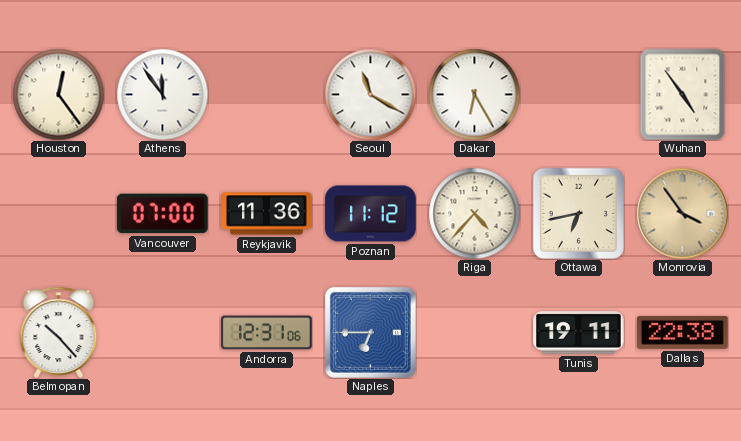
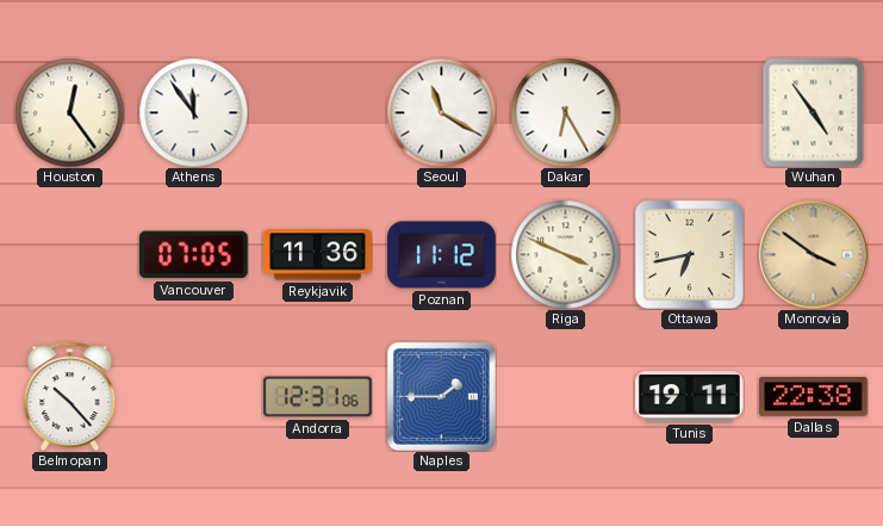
Vancouver: 07:00 -> 07:05 (193, 255)
Riga: 4:37 -> 3:49 (565, 254)
Monrovia: 3:54 -> 3:51 (813, 254)
Naples: 6:45 -> 1:45 (441, 396)
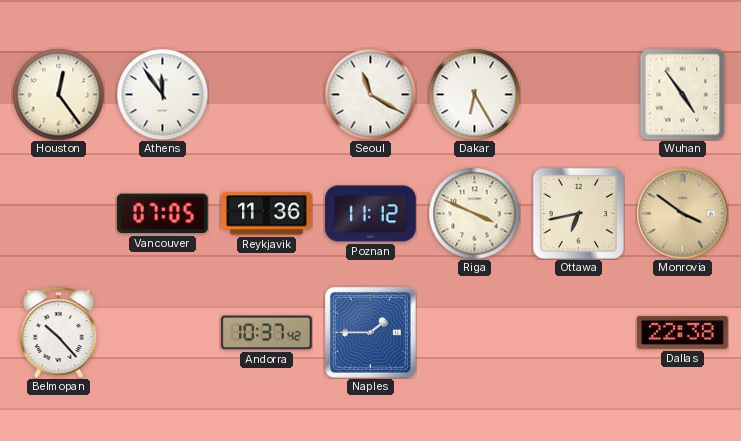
Andorra: 12:31 -> 10:37 (267, 333)
Tunis: 19:11 -> none (690, 397)
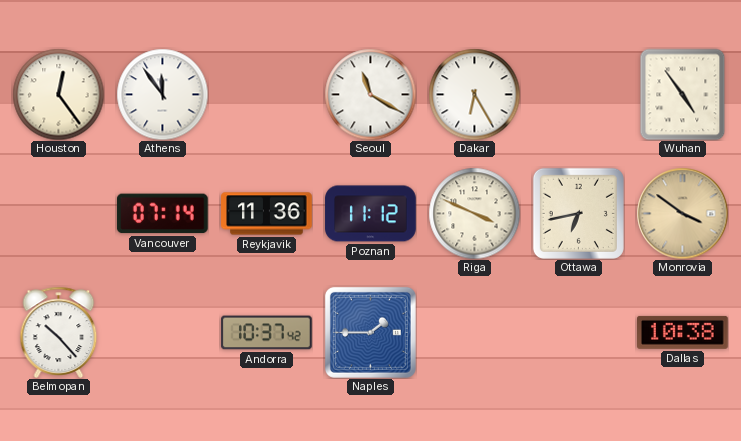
Vancouver: 07:05 -> 07:14 (162, 214)
Dallas: 22:38 -> 10:38 (683, 332)
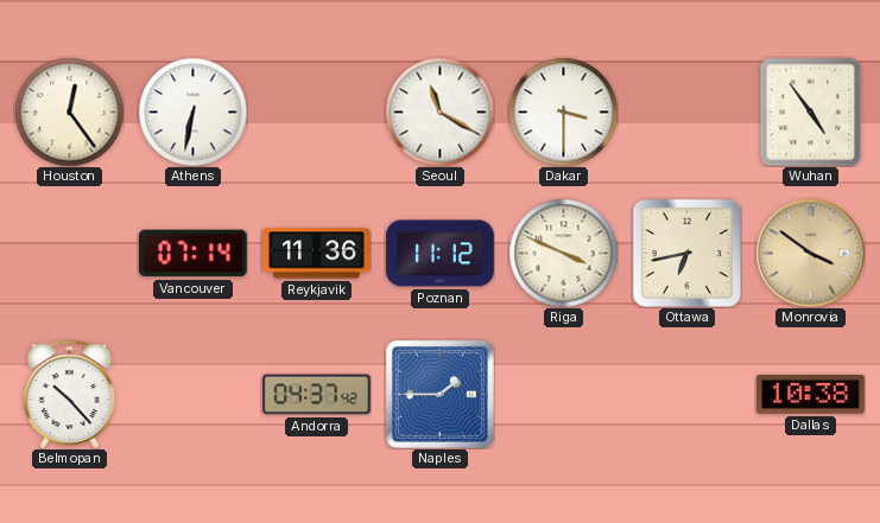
Athens: 11:54 -> 6:32 (192, 111)
Dakar: 6:25 -> 3:30 (563, 111)
Andorra: 10:37 -> 04:37 (317, 395)
